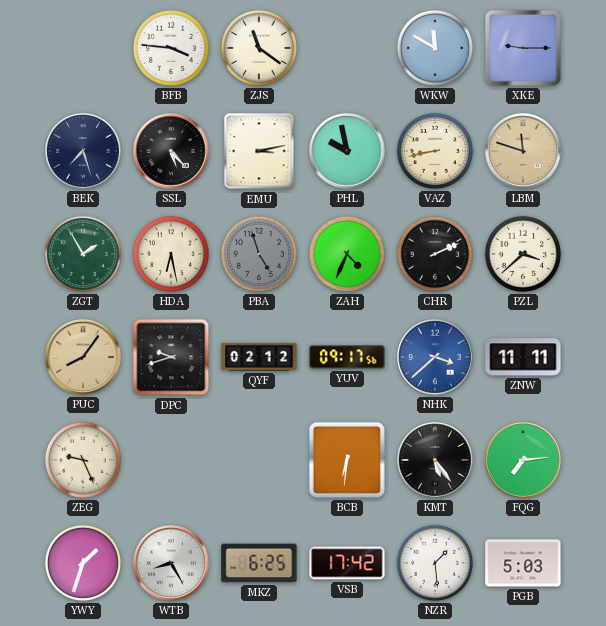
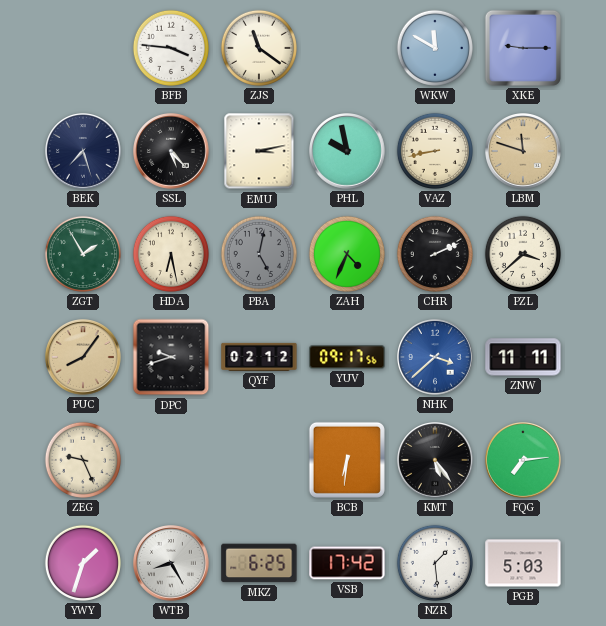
PBA: 4:57 -> 5:02 (259, 254)
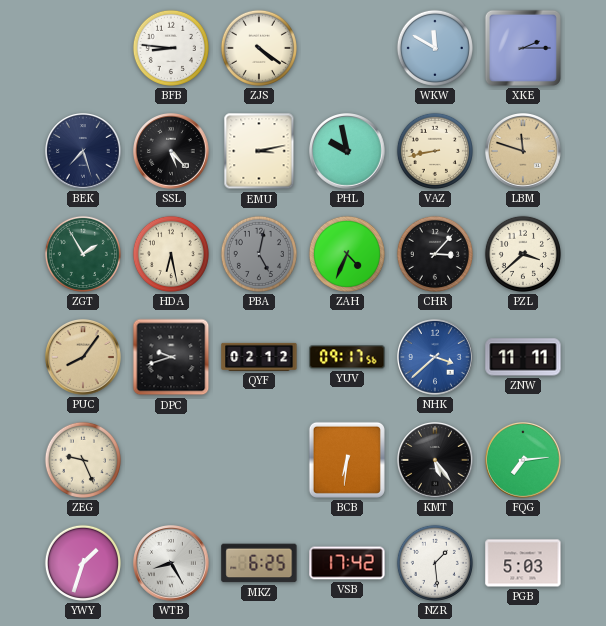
BFB: 3:46 -> 8:46 (171, 48)
ZJS: 11:21 -> 4:21 (259, 48)
XKE: 9:15 -> 2:15 (523, 48)
CHR: 2:11 -> 3:07 (435, 254)
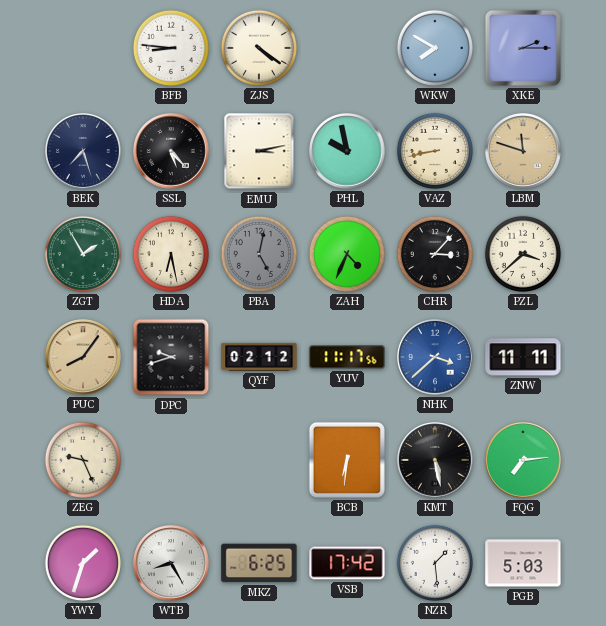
WKW: 11:50 -> 7:50 (435, 48)
YUV: 09:17 -> 11:17 (347, 357)
KMT: 5:24 -> 5:28 (435, 460)
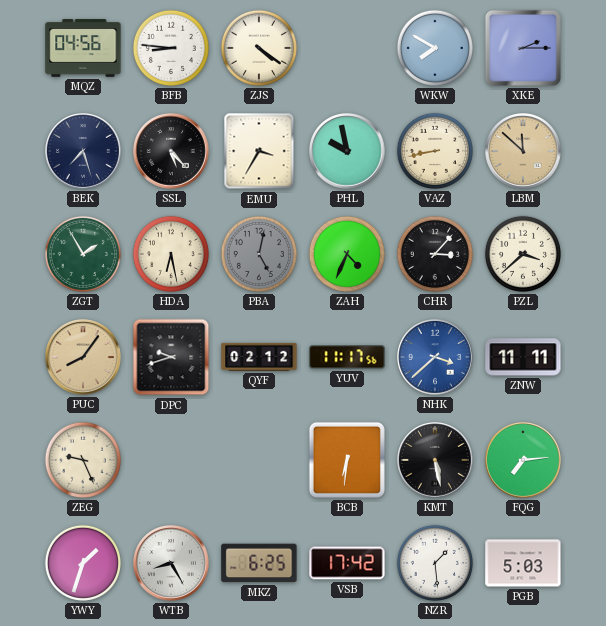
MQZ: none -> 04:56 (83, 48)
EMU: 3:13 -> 3:35 (259, 151)
LBM: 11:48 -> 11:52 (523, 151)
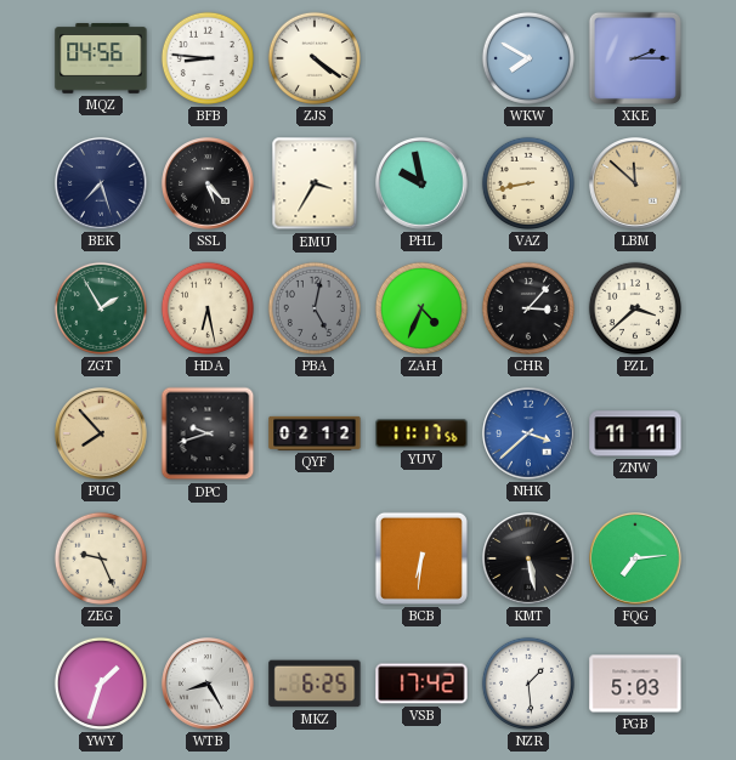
PUC: 8:06 -> 7:53 (101, 433)
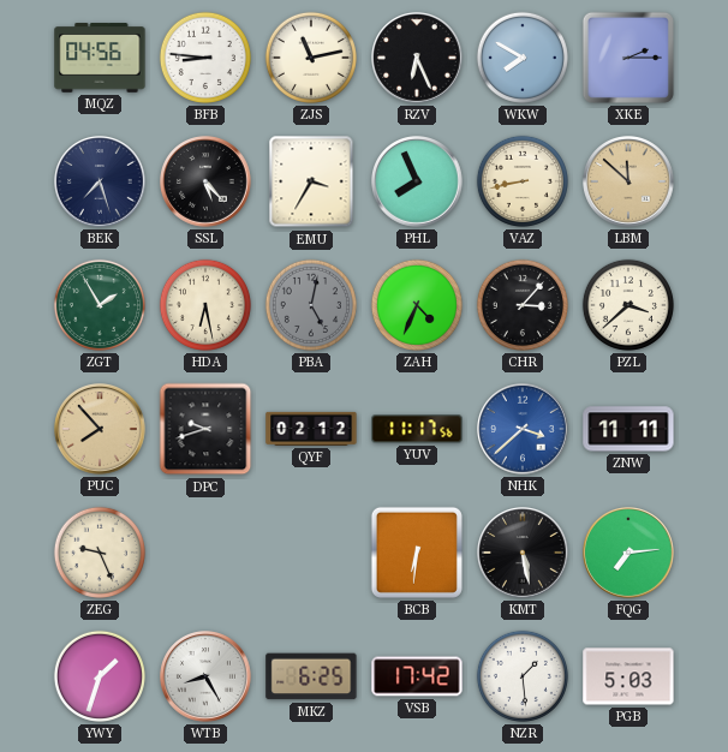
ZJS: 4:21 -> 11:13 (311, 58)
RZV: none -> 6:26 (417, 58)
PHL: 9:58 -> 7:56 (417, 181)
